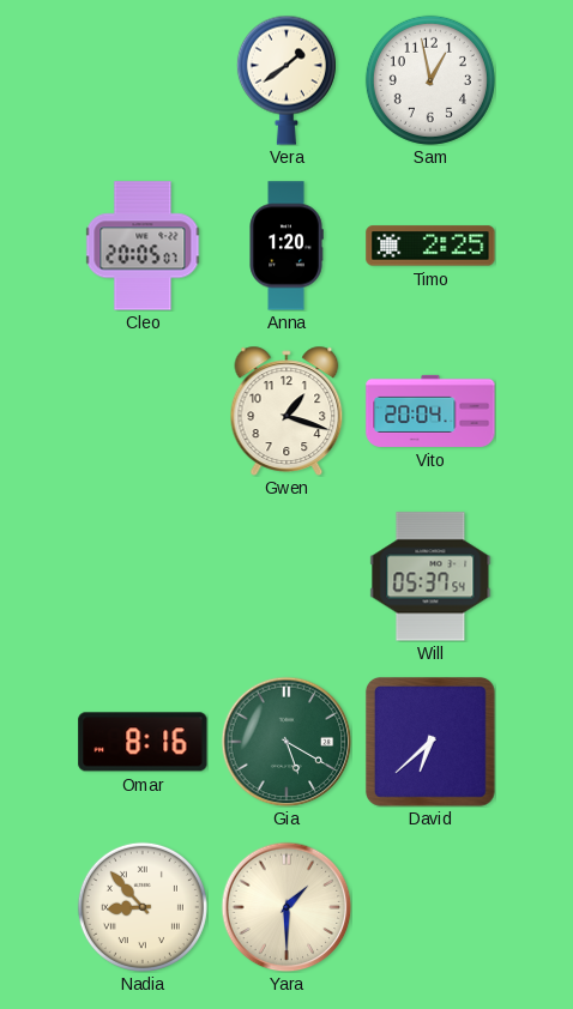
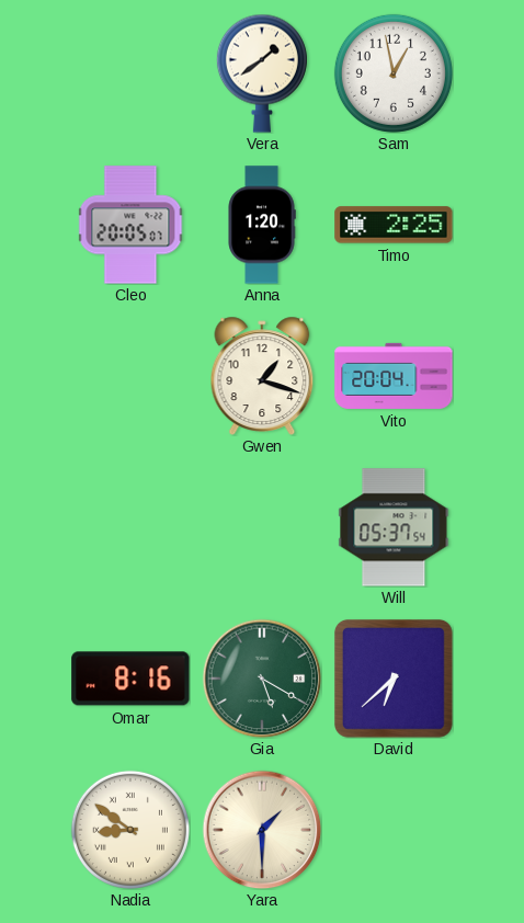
Nadia: 8:53 -> 8:51 (130, 830)
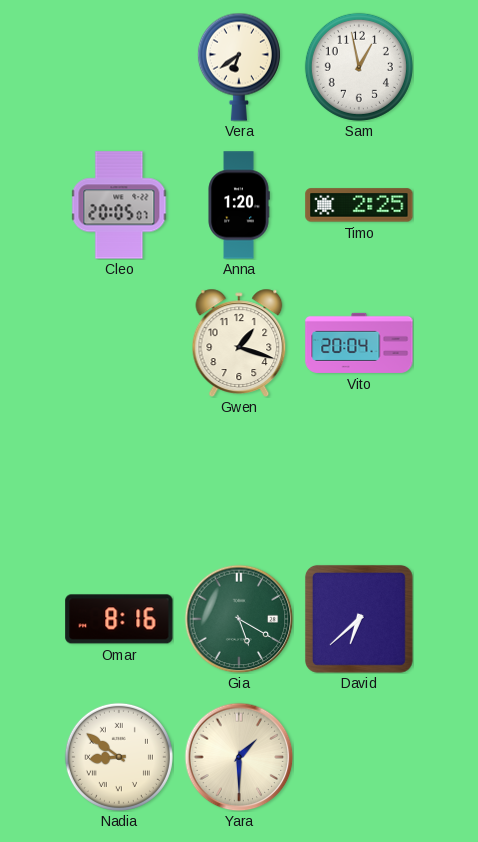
Vera: 1:39 -> 6:39 (239, 67)
Will: 05:37 -> none (394, 527)
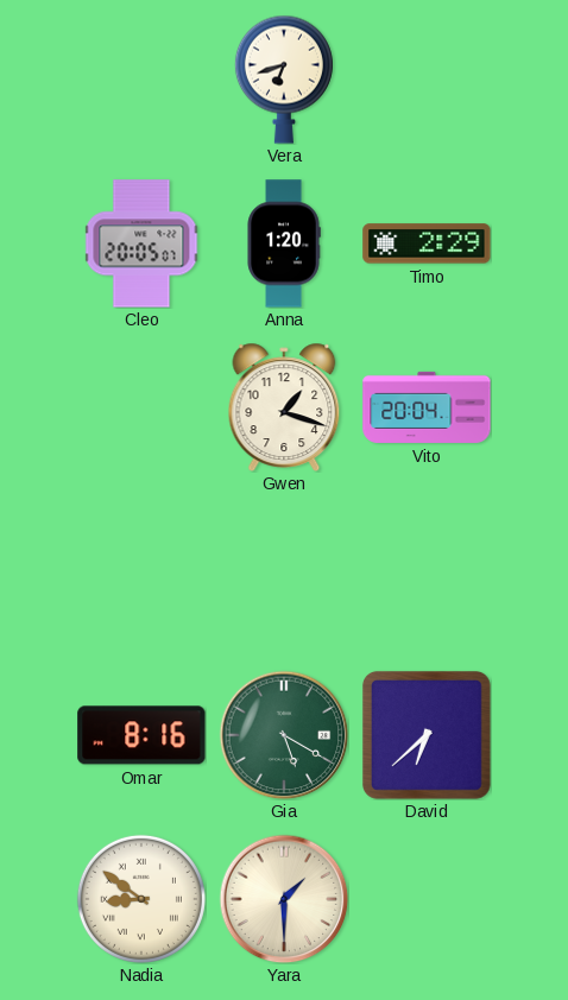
Vera: 6:39 -> 6:42 (284, 80)
Sam: 12:58 -> none (359, 67)
Timo: 2:25 -> 2:29 (427, 243)
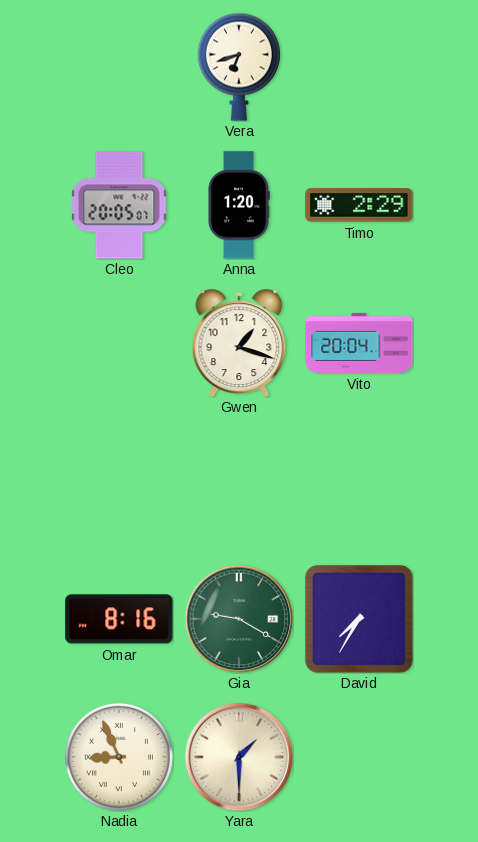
Gia: 5:20 -> 9:20 (239, 619)
David: 6:38 -> 7:35 (359, 619)
Nadia: 8:51 -> 8:56 (119, 757)
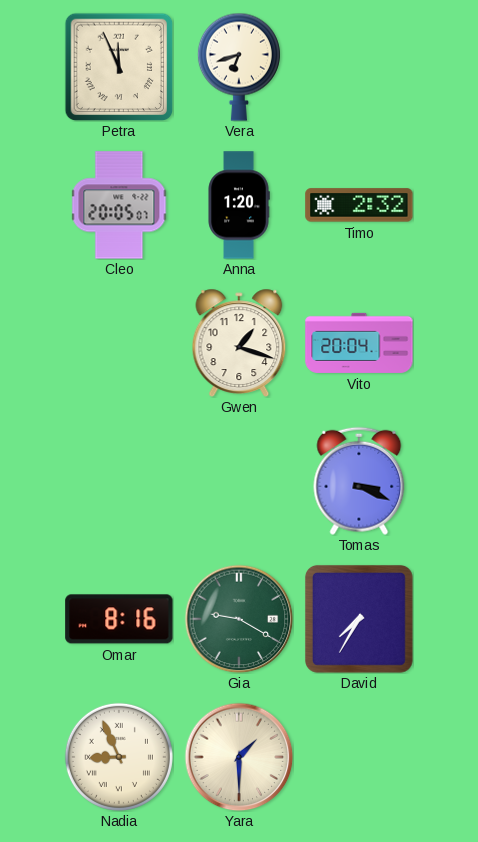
Petra: none -> 11:56 (119, 67)
Timo: 2:29 -> 2:32 (359, 205)
Tomas: none -> 3:19 (359, 481)
